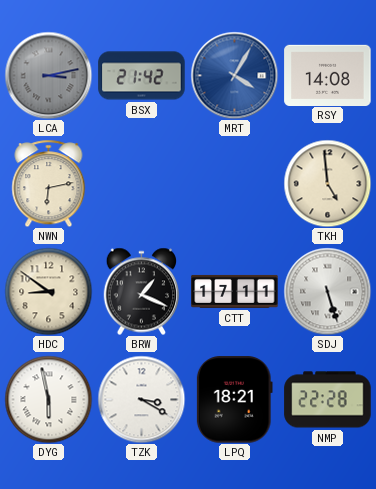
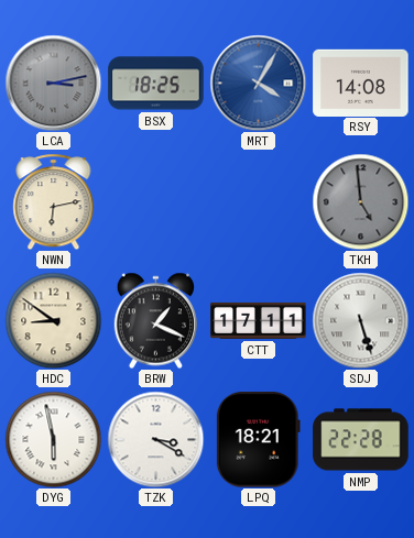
BSX: 21:42 -> 18:25 (156, 84)
TKH dial: cream -> grey (360, 201)
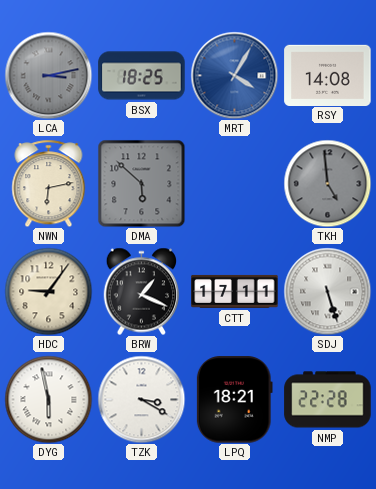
DMA: none -> 5:52 (141, 183)
HDC: 8:51 -> 9:06 (48, 291)
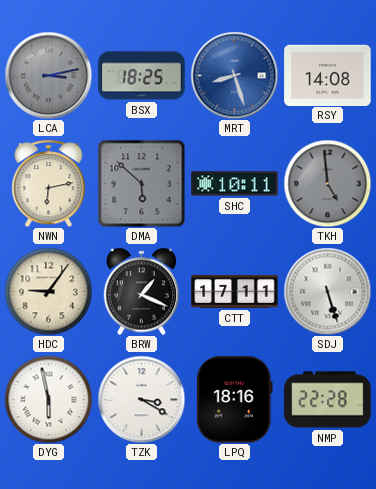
MRT: 4:05 -> 8:27 (234, 75)
SHC: none -> 10:11 (235, 184)
LPQ: 18:21 -> 18:16 (234, 400)
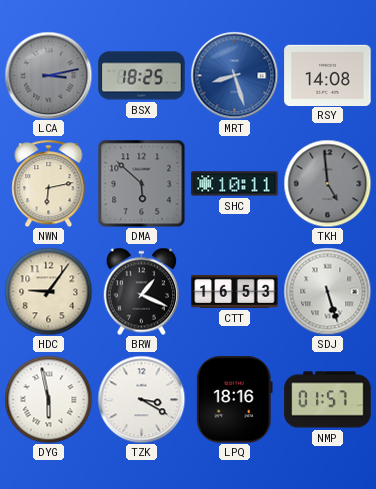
CTT: 17:11 -> 16:53 (235, 291)
NMP: 22:28 -> 01:57 (328, 400)
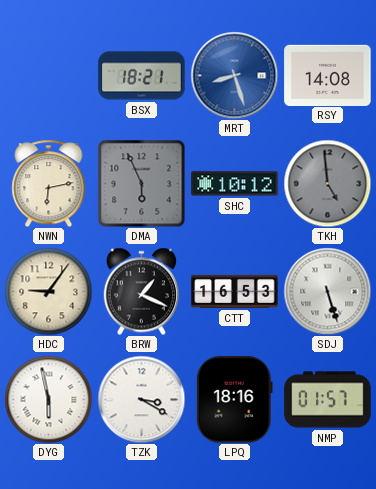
LCA: 3:13 -> none (48, 75)
BSX: 18:25 -> 18:21 (142, 76)
DMA: 5:52 -> 5:56 (141, 183)
SHC: 10:11 -> 10:12 (235, 184)
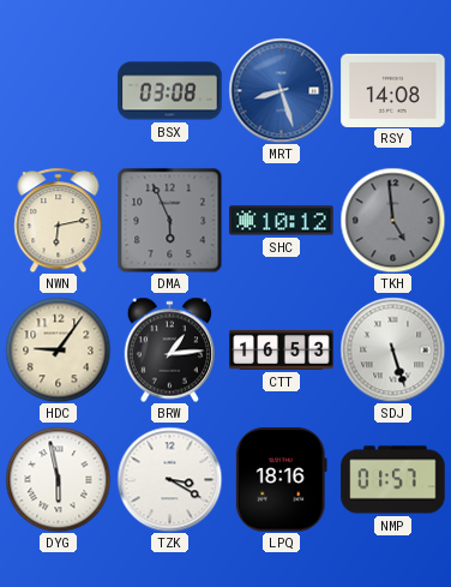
BSX: 18:21 -> 03:08 (170, 91)
BRW: 1:19 -> 1:14 (170, 349)
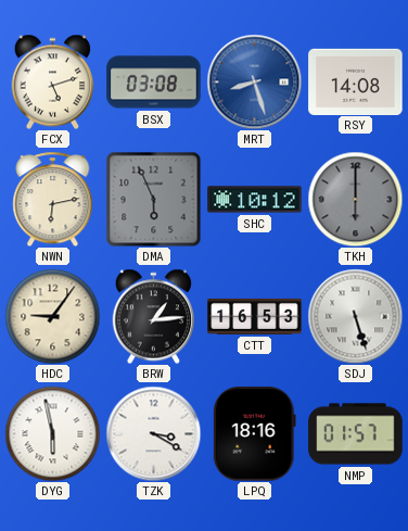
FCX: none -> 5:12 (53, 81)
TKH: 4:59 -> 6:00 (355, 199)
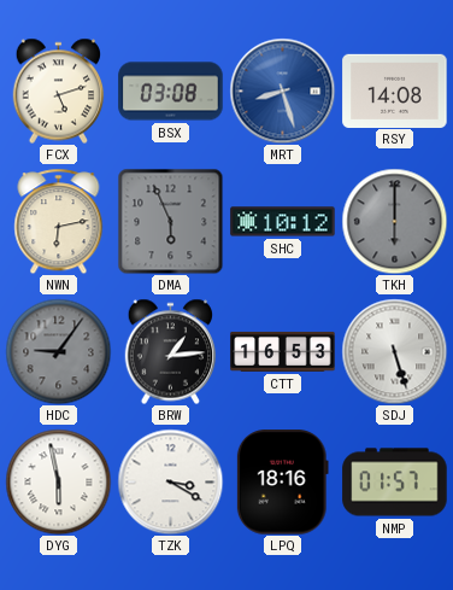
HDC dial: cream -> grey (58, 351)
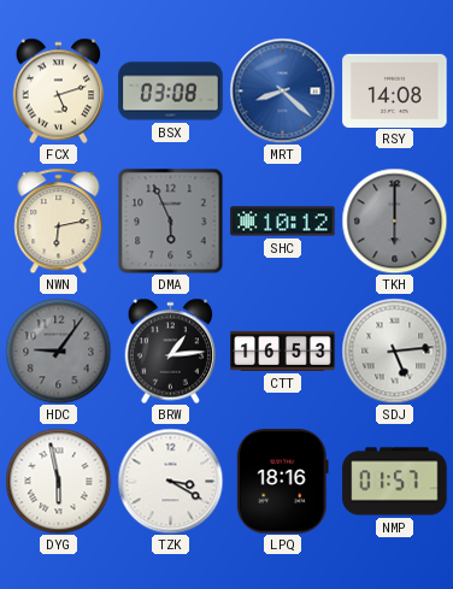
MRT: 8:27 -> 8:22 (282, 90)
SDJ: 5:27 -> 5:14 (394, 351)
